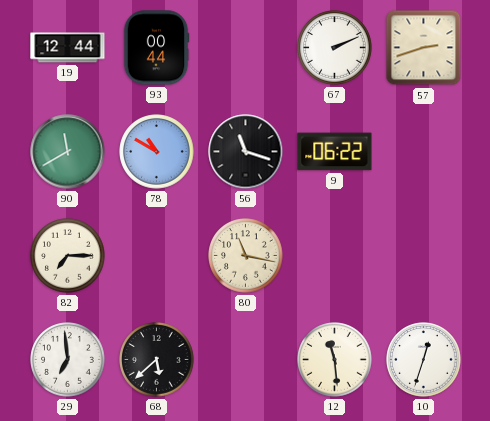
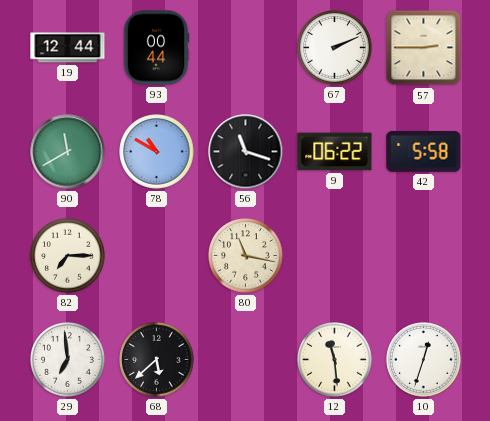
57: 2:42 -> 2:45 (424, 48)
42: none -> 5:58 (424, 151)
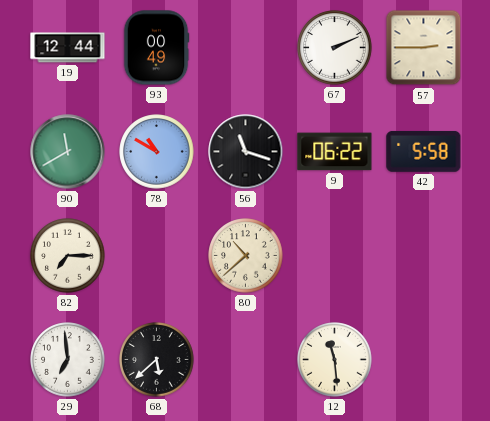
93: 00:44 -> 00:49 (156, 48)
80: 11:17 -> 10:38 (246, 256)
10: 12:33 -> none (424, 360)
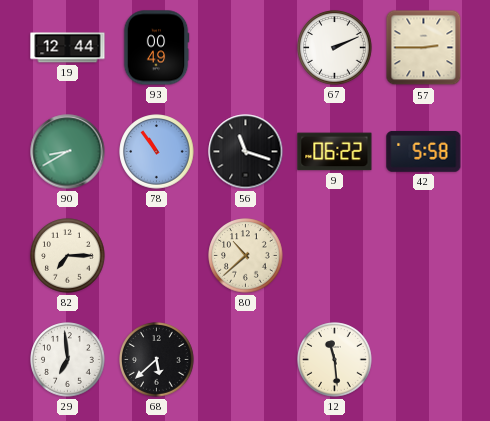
90: 11:40 -> 8:40 (68, 152)
78: 10:50 -> 10:54 (157, 152)
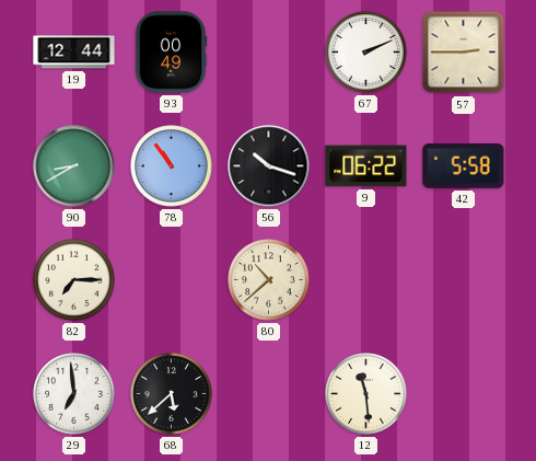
56: 11:18 -> 10:18 (269, 166)
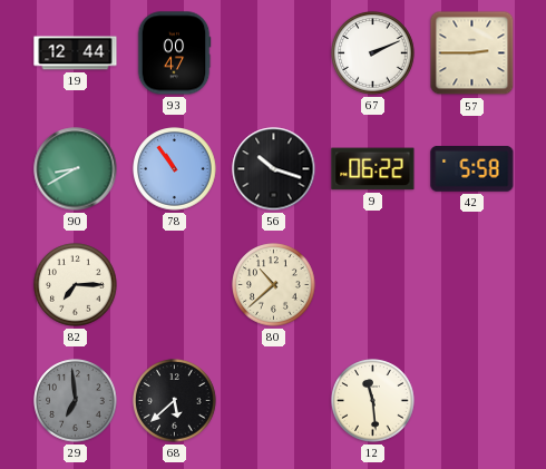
93: 00:49 -> 00:47 (174, 53)
29 dial: white -> grey (76, 401)
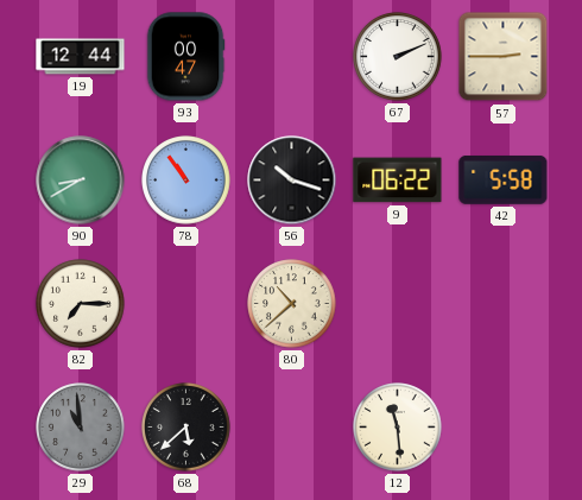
29: 6:59 -> 10:59 (81, 428)
